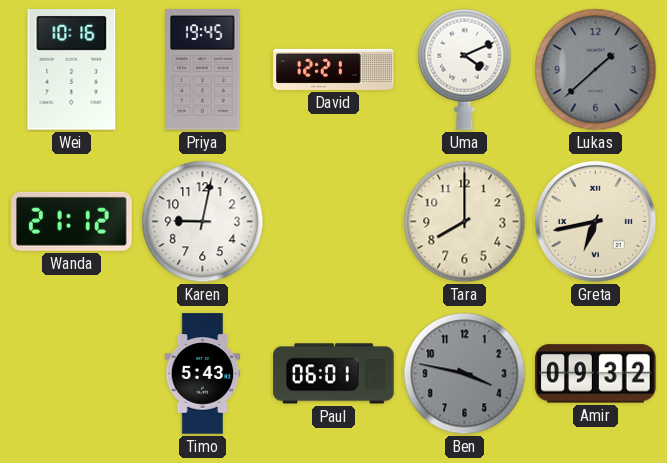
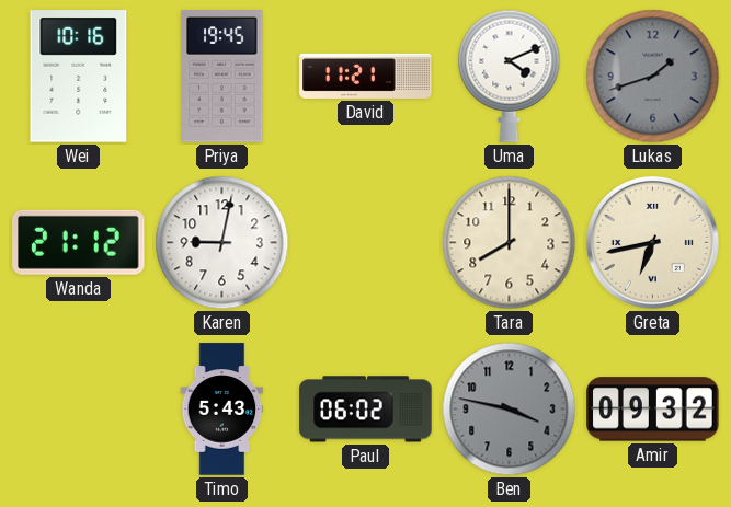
David: 12:21 -> 11:21 (366, 76)
Lukas: 1:38 -> 1:42 (653, 77)
Paul: 06:01 -> 06:02 (366, 410)
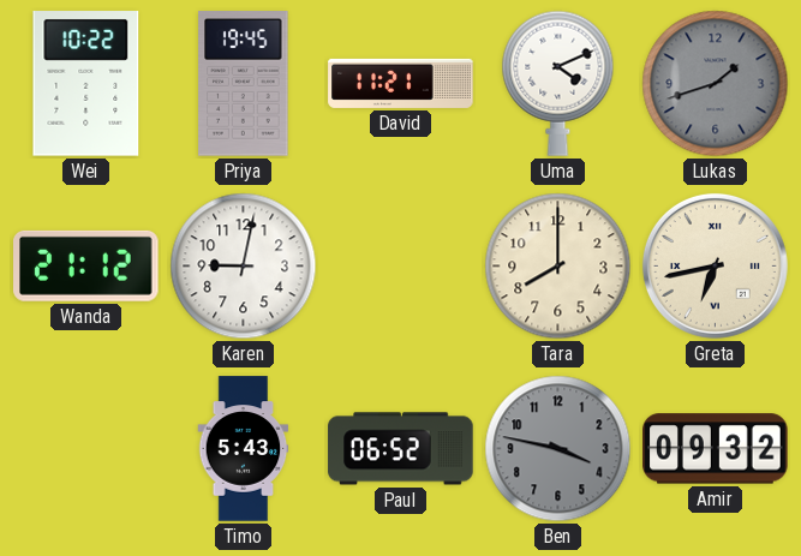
Wei: 10:16 -> 10:22 (86, 84)
Paul: 06:02 -> 06:52 (401, 449)
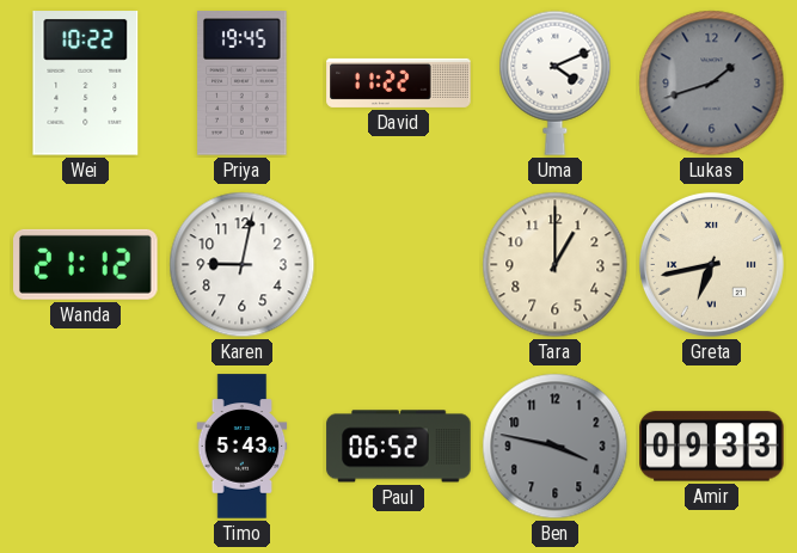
David: 11:21 -> 11:22 (399, 82)
Tara: 8:00 -> 1:00 (556, 265)
Amir: 09:32 -> 09:33 (712, 447)
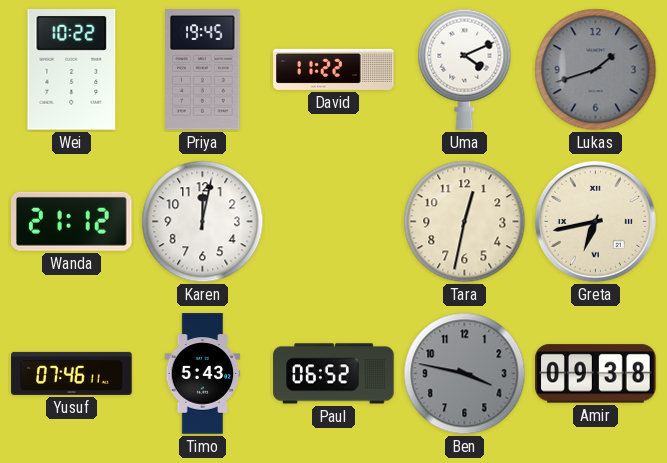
Karen: 9:02 -> 12:02 (203, 222)
Tara: 1:00 -> 12:32 (465, 222)
Yusuf: none -> 07:46 (72, 373)
Amir: 09:33 -> 09:38 (596, 374)
